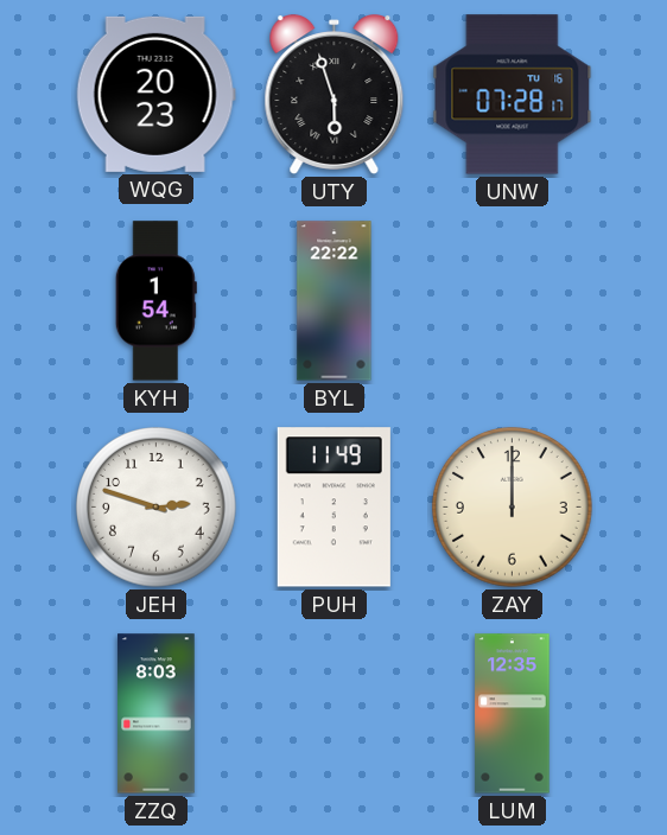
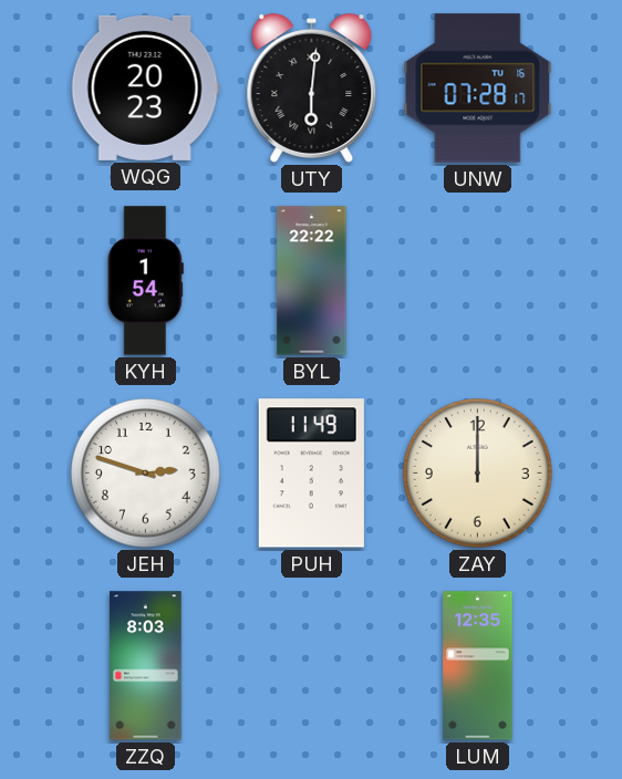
UTY: 5:57 -> 6:01 (312, 89)
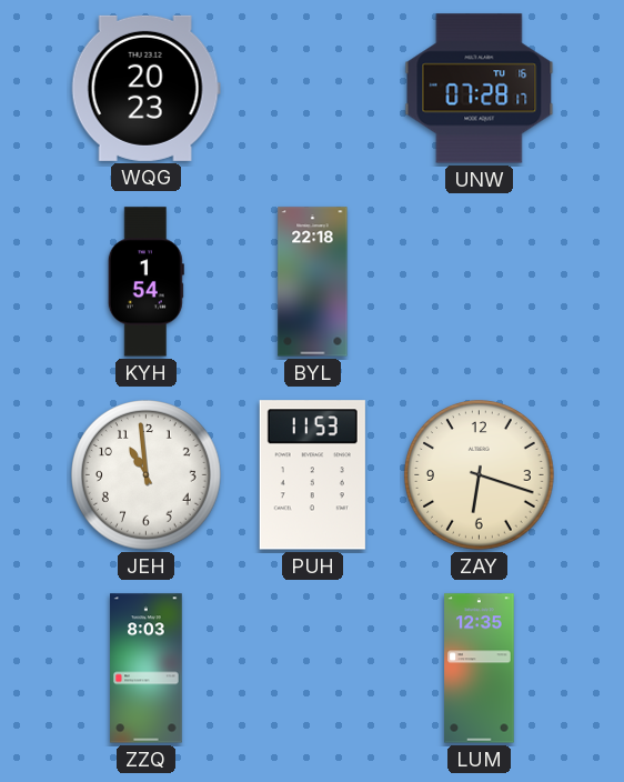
UTY: 6:01 -> none (312, 89)
BYL: 22:22 -> 22:18 (313, 282)
JEH: 2:48 -> 10:59 (147, 475)
PUH: 11:49 -> 11:53 (312, 475)
ZAY: 12:00 -> 6:18 (480, 475)
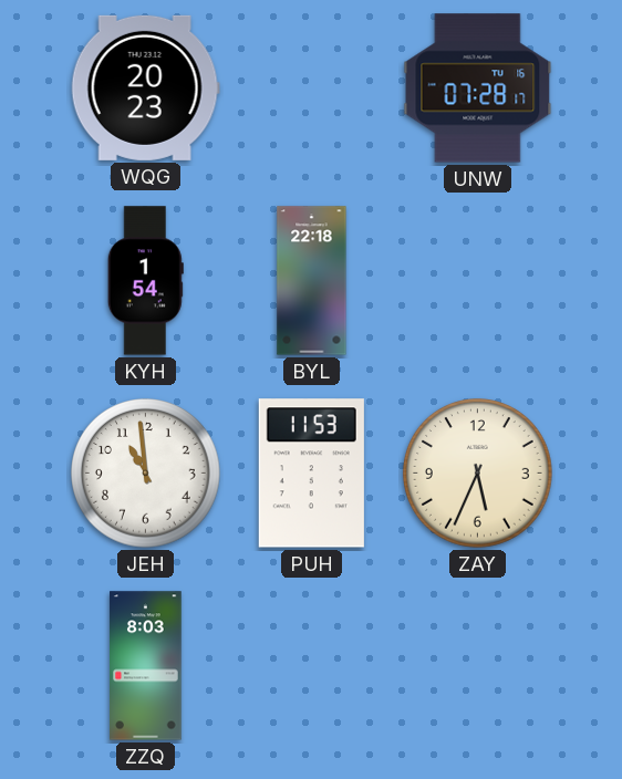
ZAY: 6:18 -> 5:34 (478, 474)
LUM: 12:35 -> none (480, 669)
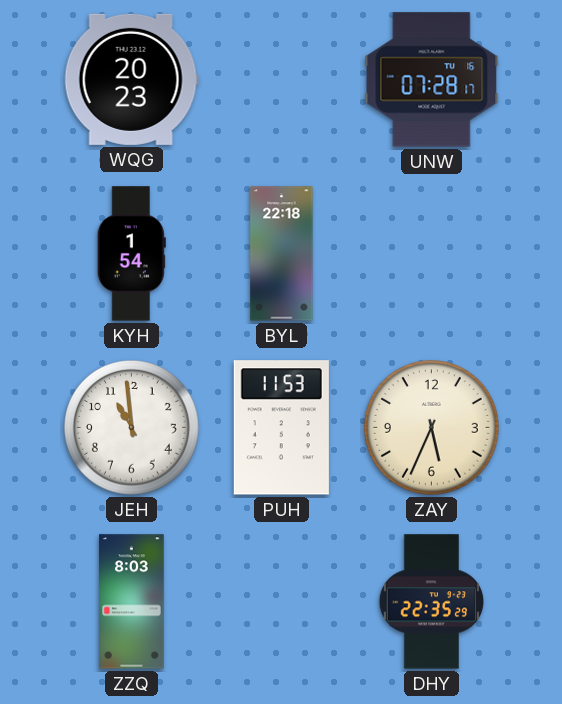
DHY: none -> 22:35 (431, 602)
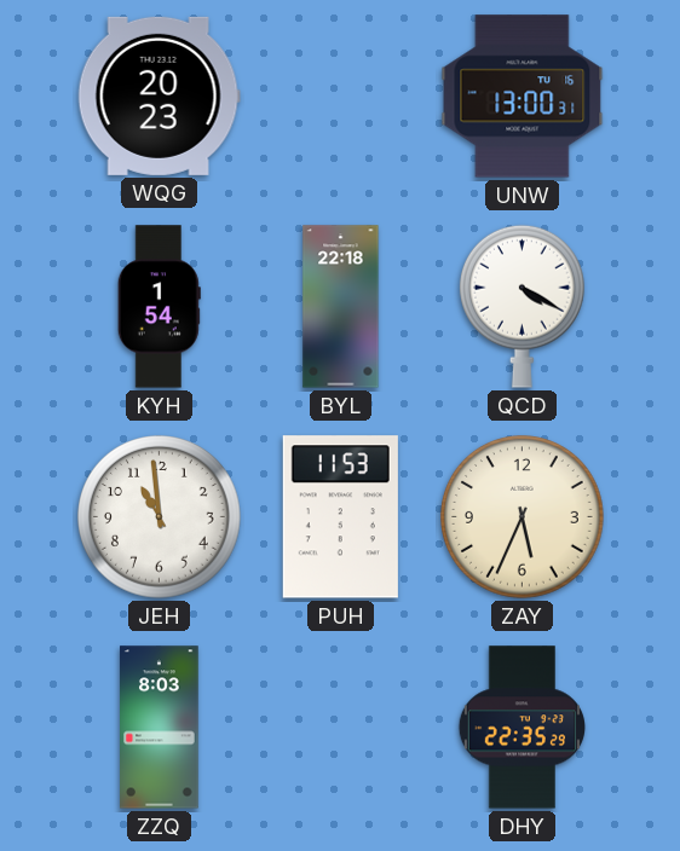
UNW: 07:28 -> 13:00 (523, 97)
QCD: none -> 4:20 (521, 306)
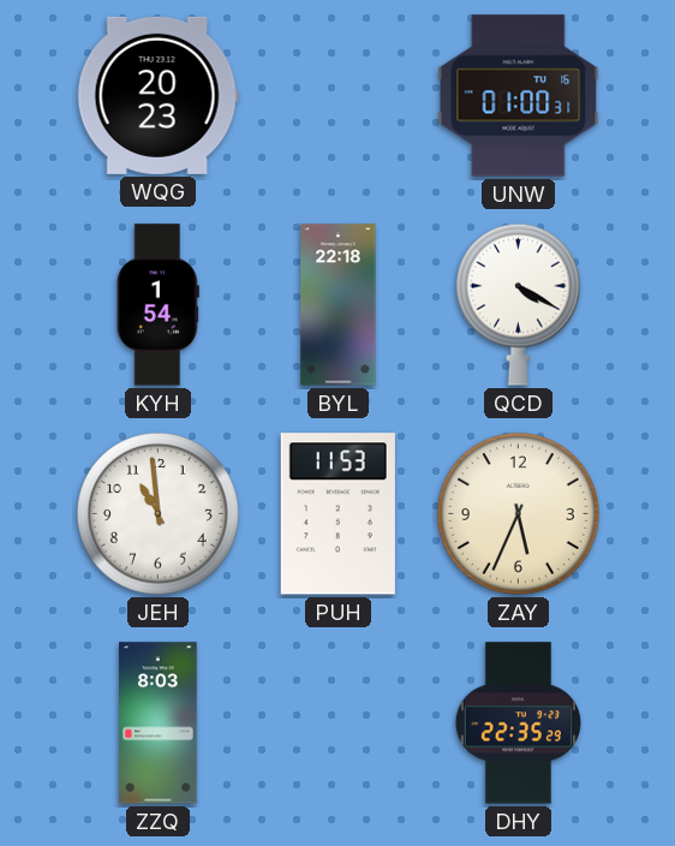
UNW: 13:00 -> 01:00 (519, 96)
